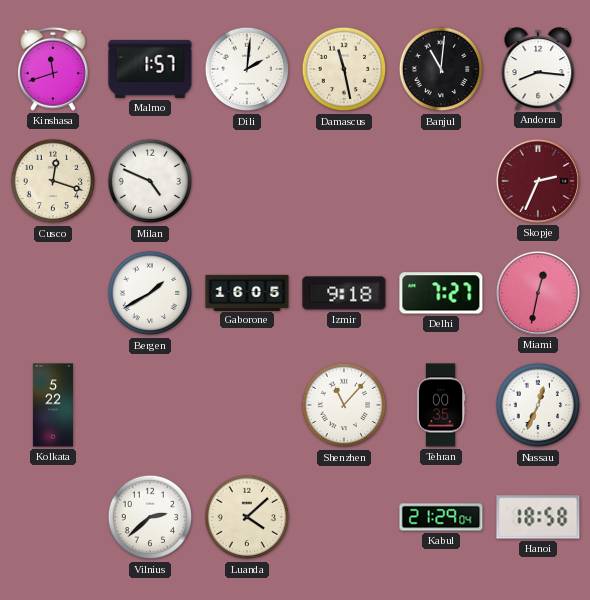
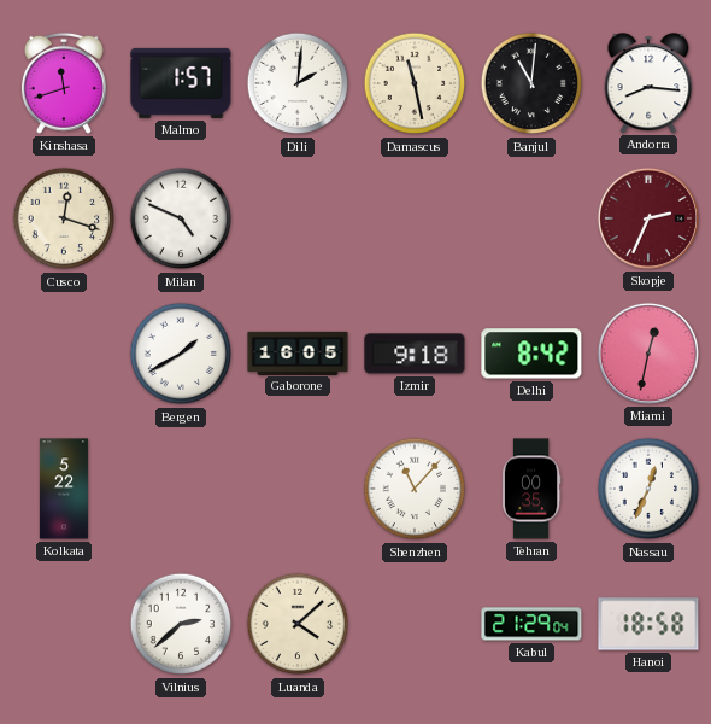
Delhi: 7:27 -> 8:42 (531, 354)
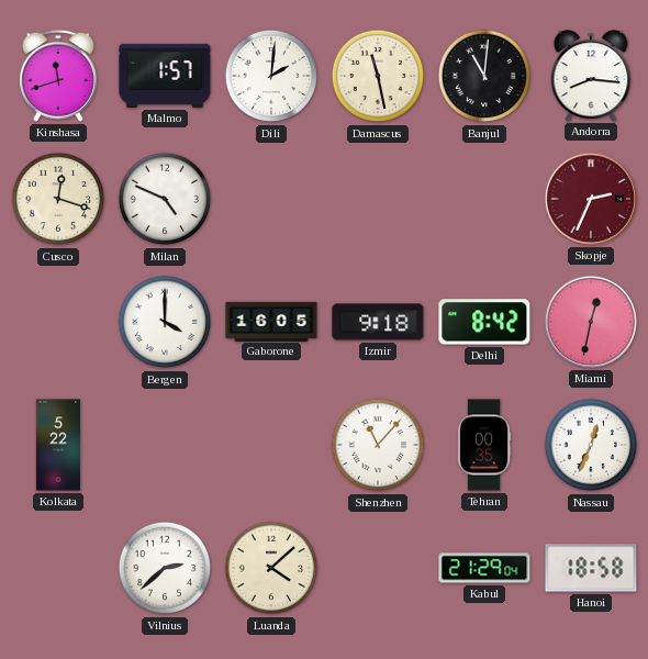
Bergen: 1:40 -> 4:00 (165, 322)
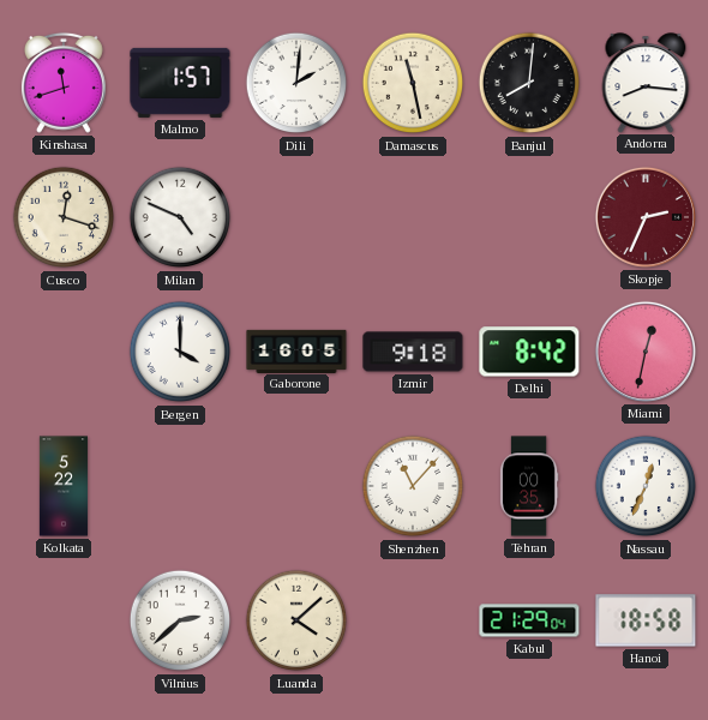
Banjul: 11:01 -> 8:01 (529, 83)
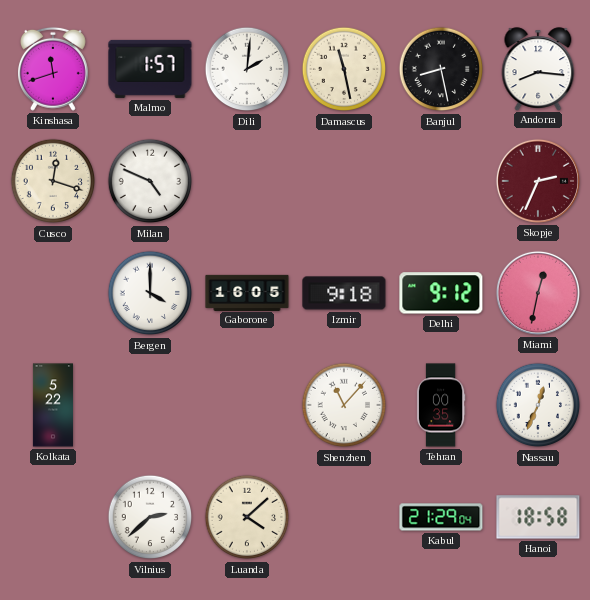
Banjul: 8:01 -> 8:28 (441, 69)
Delhi: 8:42 -> 9:12 (441, 293)
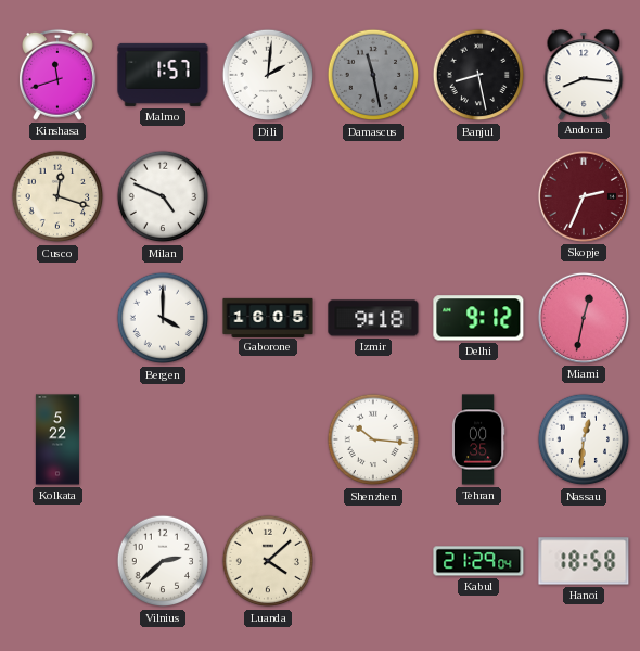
Damascus dial: cream -> grey (373, 75)
Shenzhen: 11:07 -> 10:16 (373, 439)
Nassau: 12:34 -> 12:31 (584, 439)
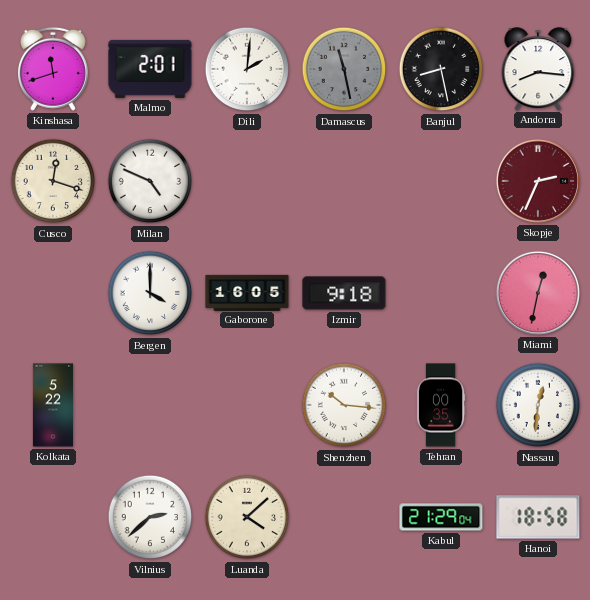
Malmo: 1:57 -> 2:01 (150, 69)
Delhi: 9:12 -> none (478, 318)
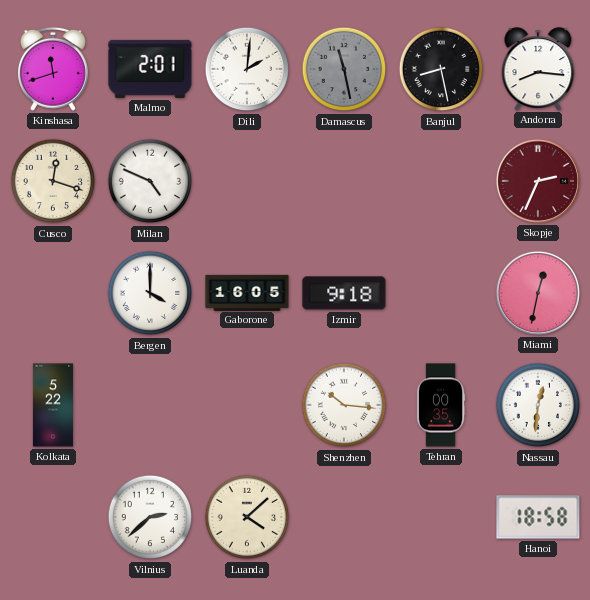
Kabul: 21:29 -> none (441, 517)
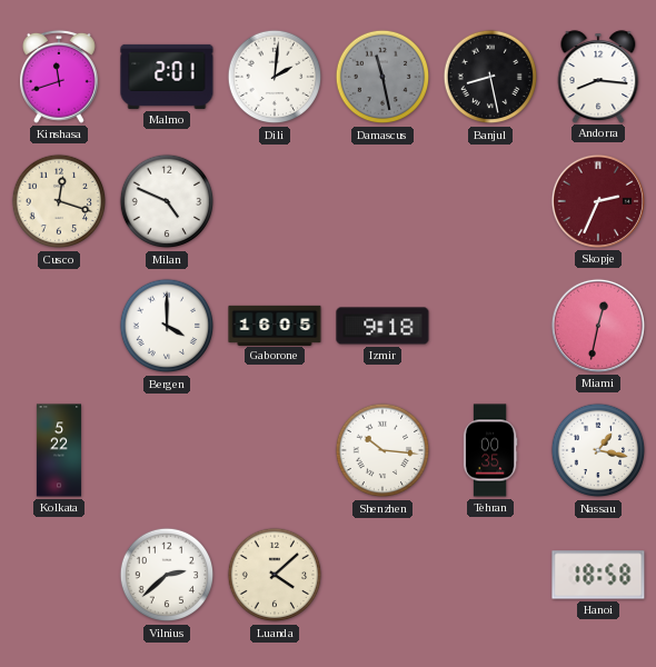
Nassau: 12:31 -> 1:17 (598, 450)
